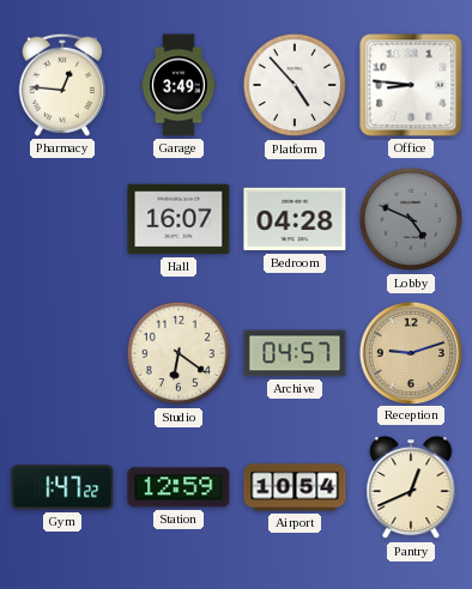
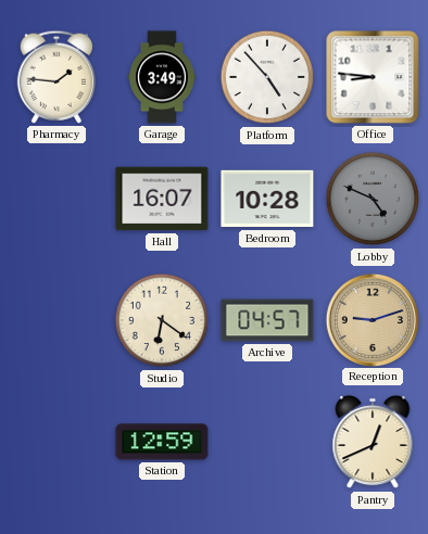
Pharmacy: 12:46 -> 1:46 (56, 77)
Bedroom: 04:28 -> 10:28 (267, 199)
Gym: 1:47 -> none (62, 487)
Airport: 10:54 -> none (295, 487)
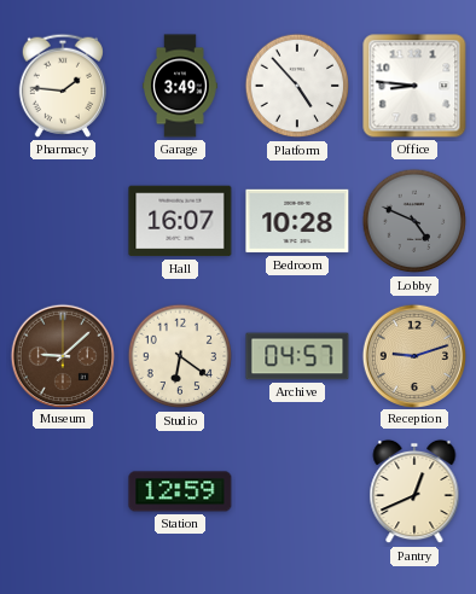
Museum: none -> 9:08 (62, 355)
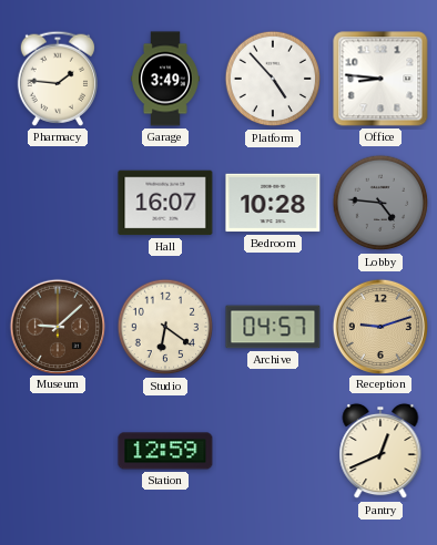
Lobby: 4:49 -> 4:46 (380, 203)
